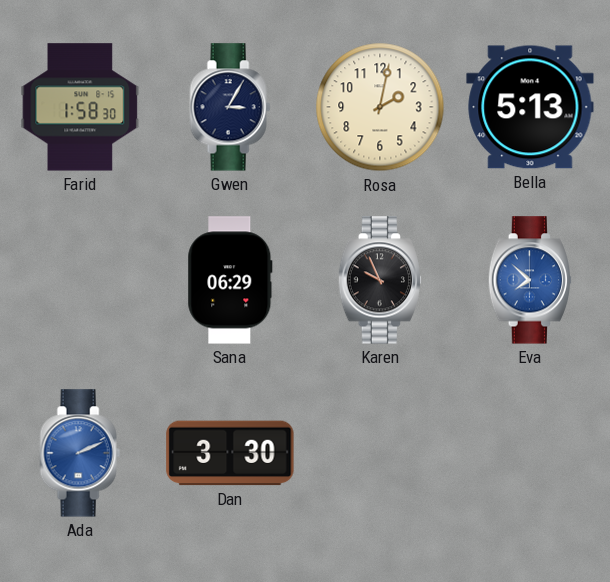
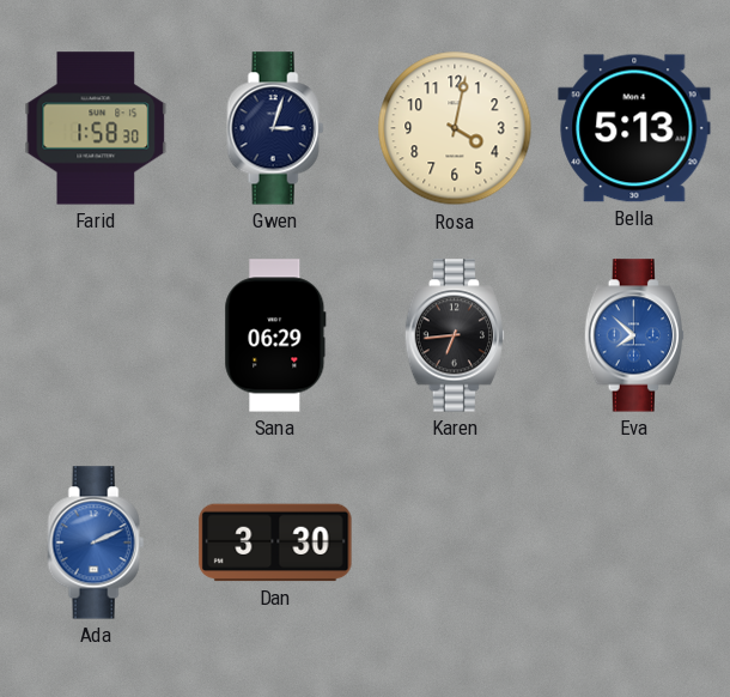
Gwen: 3:05 -> 3:03 (275, 128)
Rosa: 2:02 -> 4:02 (455, 128)
Karen: 9:56 -> 6:44 (454, 335)
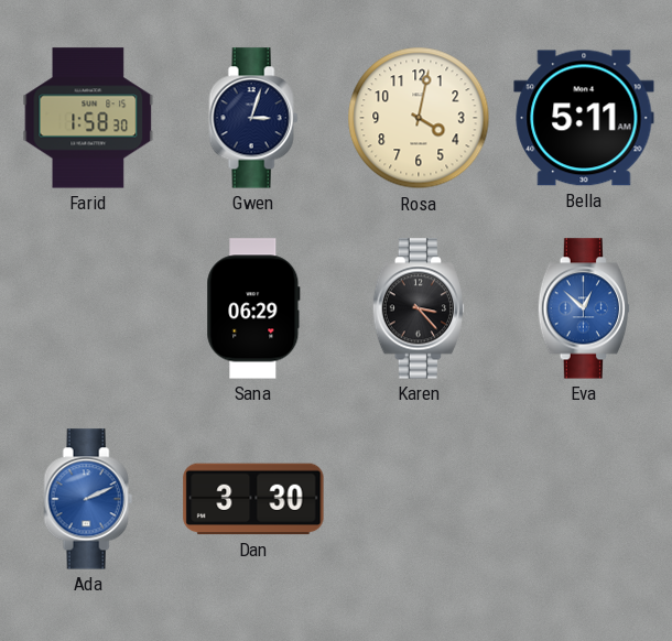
Bella: 5:13 -> 5:11 (584, 118)
Karen: 6:44 -> 3:23 (418, 308)
Eva: 7:52 -> 12:52 (583, 308)
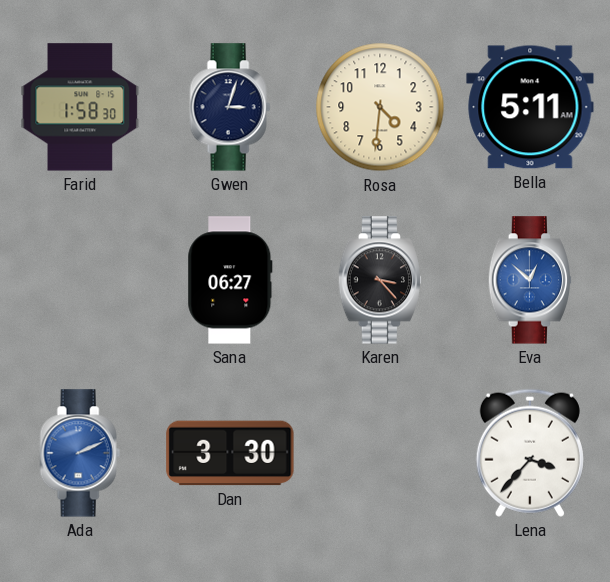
Rosa: 4:02 -> 4:31 (380, 107)
Sana: 06:29 -> 06:27 (230, 280)
Lena: none -> 3:37 (530, 453)
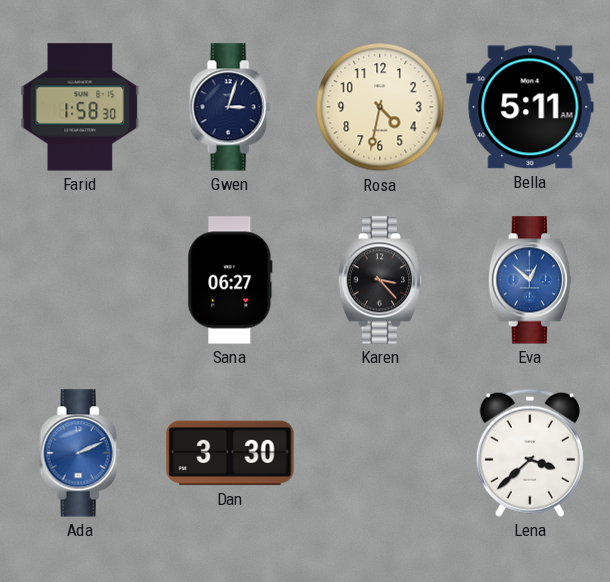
Rosa: 4:31 -> 4:32 (380, 107)
Lena: 3:37 -> 3:38 (530, 453)
